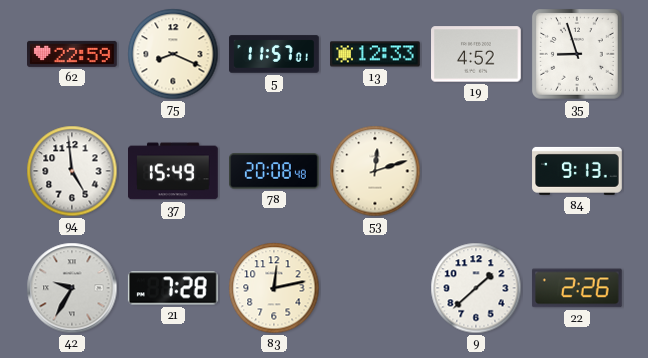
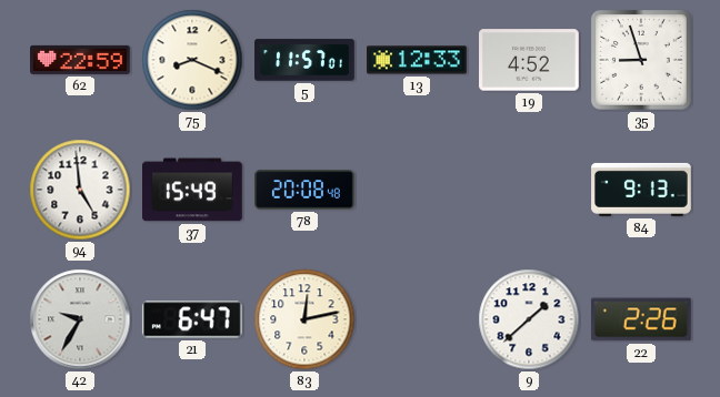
53: 12:12 -> none (375, 171)
21: 7:28 -> 6:47 (192, 319)
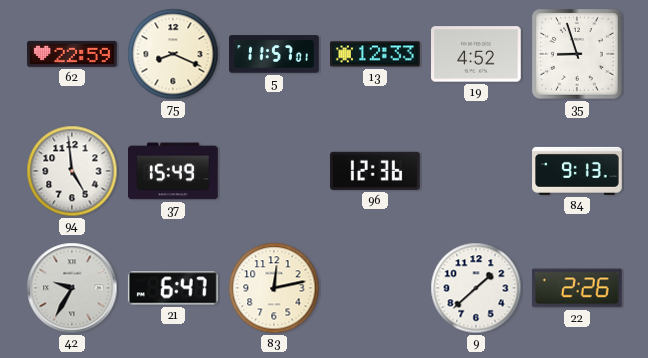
78: 20:08 -> none (304, 190)
96: none -> 12:36 (376, 171)
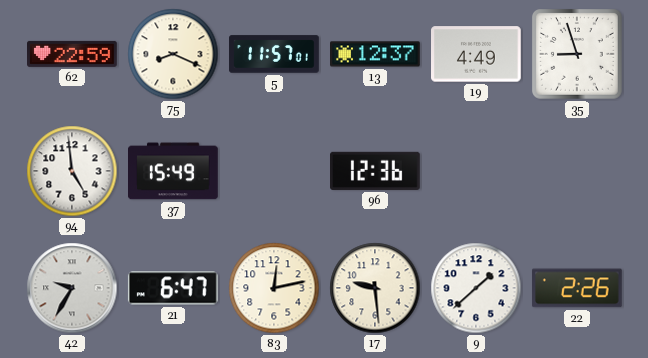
13: 12:33 -> 12:37 (376, 54)
19: 4:52 -> 4:49 (477, 54)
84: 9:13 -> none (577, 171)
17: none -> 9:29 (375, 288)
